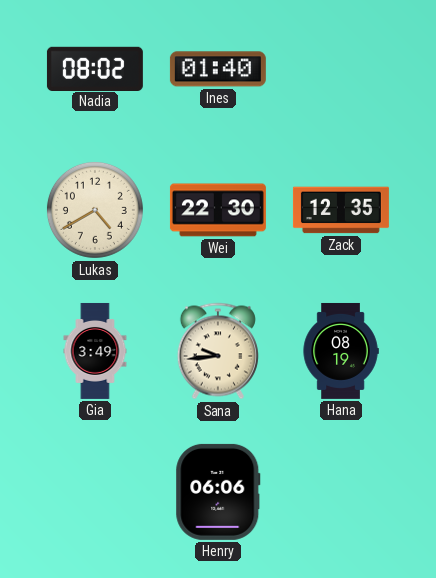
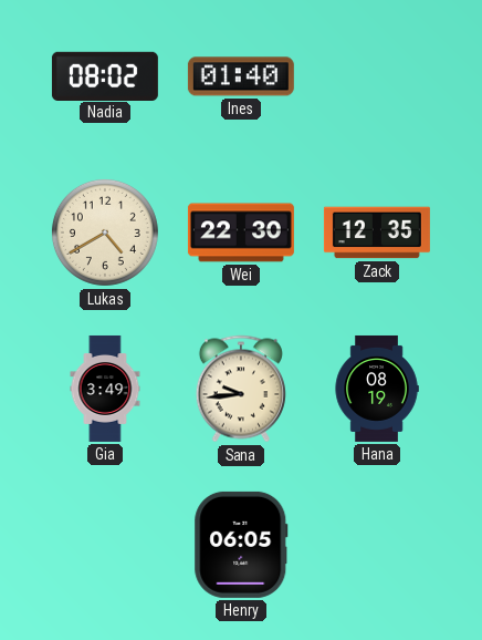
Henry: 06:06 -> 06:05 (241, 545)
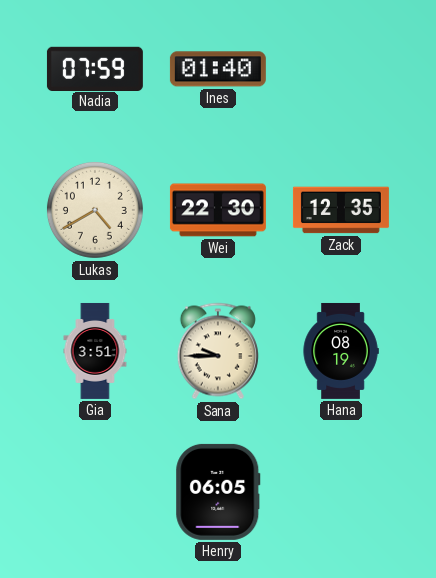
Nadia: 08:02 -> 07:59 (95, 68)
Gia: 3:49 -> 3:51 (95, 351)
Sana: 9:44 -> 9:45 (218, 351)
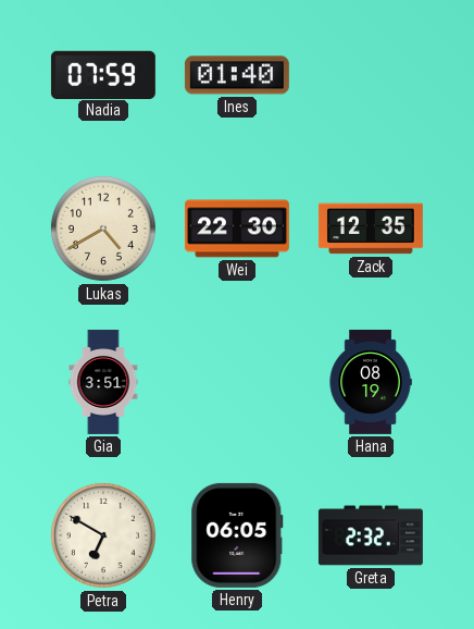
Sana: 9:45 -> none (218, 351)
Petra: none -> 6:50 (103, 535)
Greta: none -> 2:32 (371, 535)
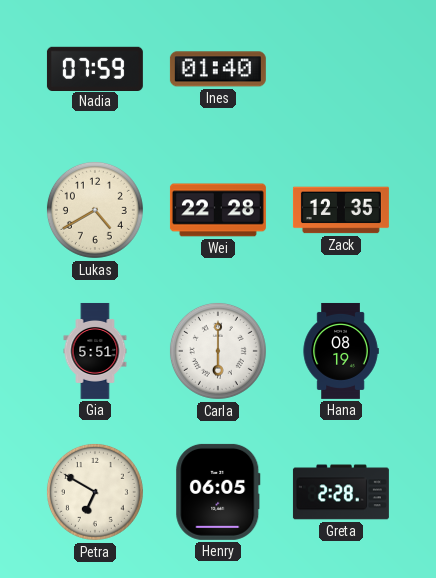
Wei: 22:30 -> 22:28 (218, 210)
Gia: 3:51 -> 5:51 (95, 351)
Carla: none -> 6:00 (218, 351)
Greta: 2:32 -> 2:28 (341, 492)
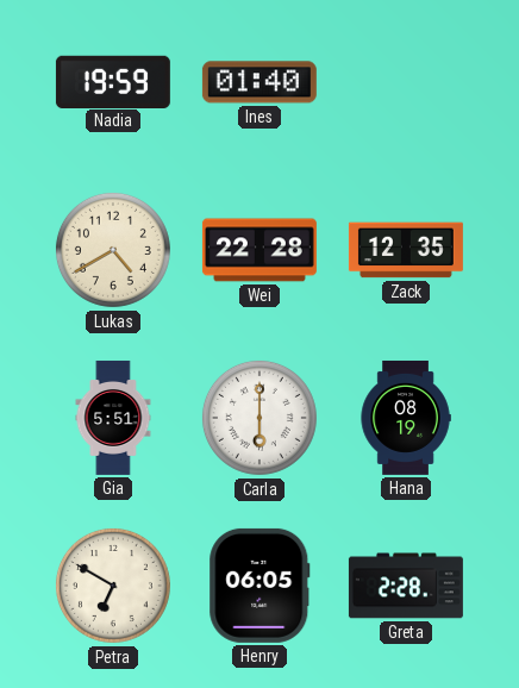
Nadia: 07:59 -> 19:59 (113, 81)
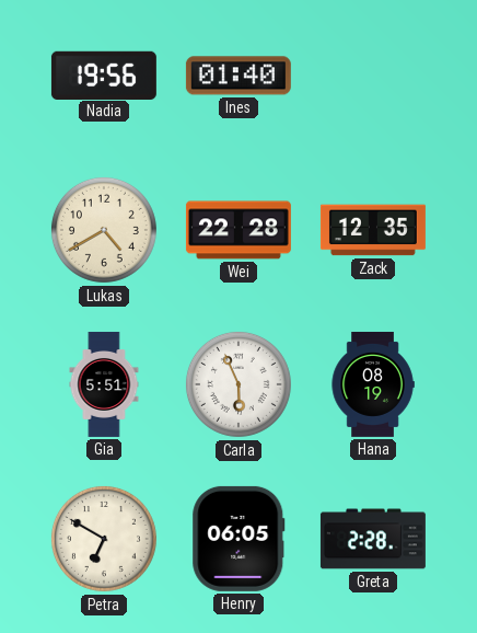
Nadia: 19:59 -> 19:56 (104, 74)
Carla: 6:00 -> 5:56 (238, 384)
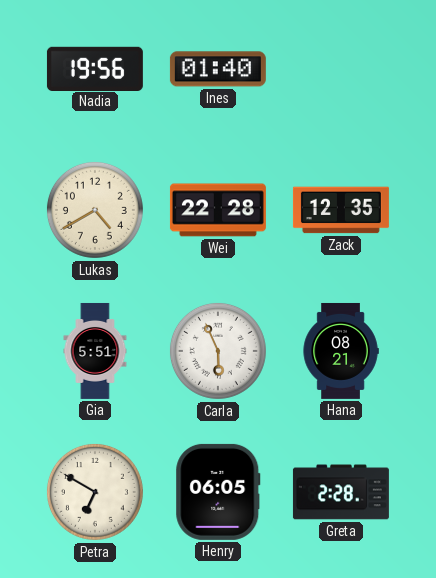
Hana: 08:19 -> 08:21 (341, 351)
